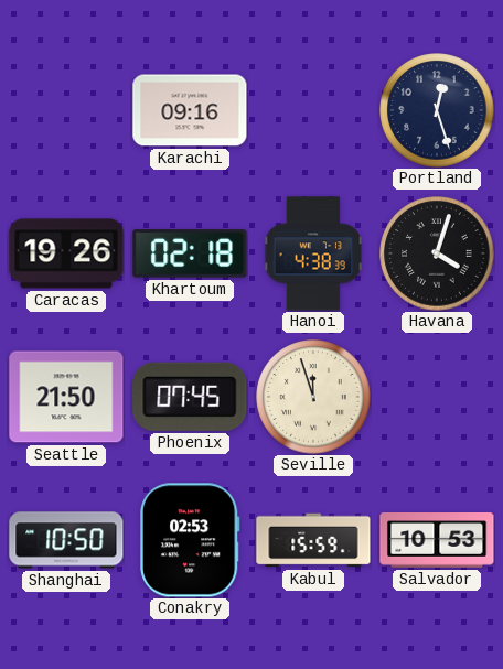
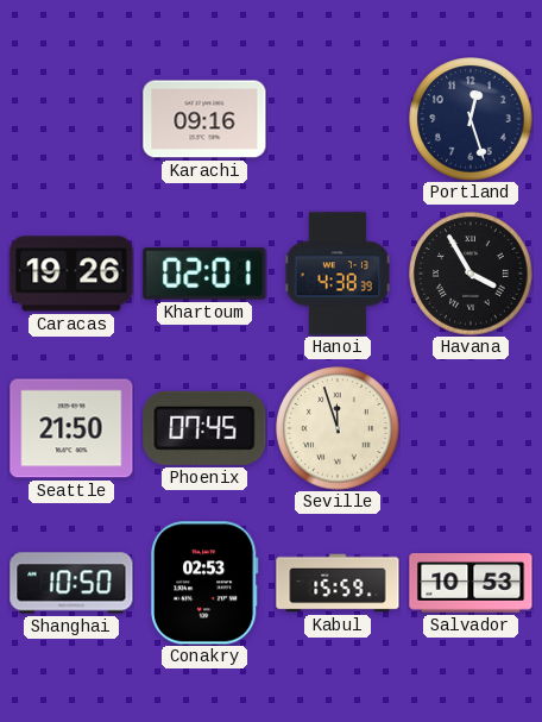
Khartoum: 02:18 -> 02:01 (204, 274)
Havana: 4:03 -> 3:55 (471, 274)
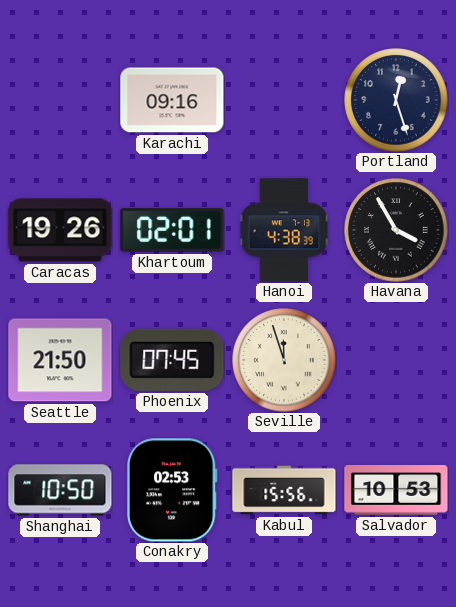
Kabul: 15:59 -> 15:56 (284, 490)
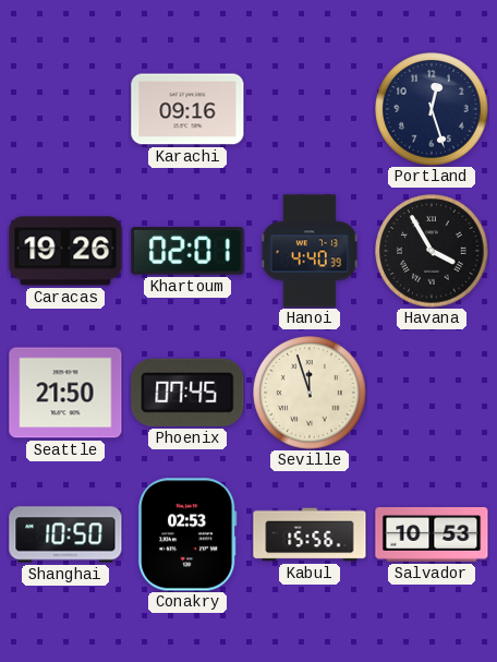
Hanoi: 4:38 -> 4:40 (310, 251)
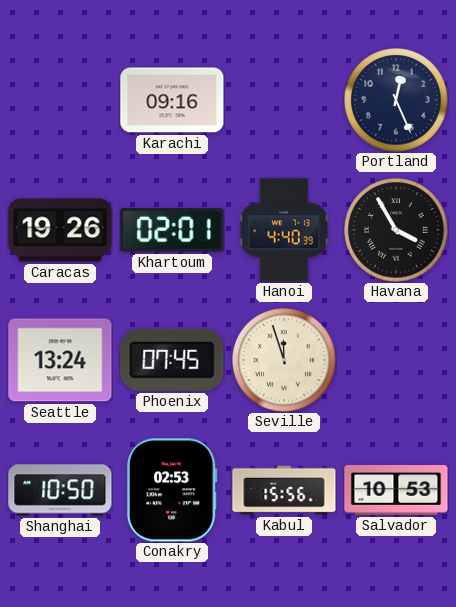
Portland: 12:27 -> 12:26 (396, 100)
Seattle: 21:50 -> 13:24 (60, 360)
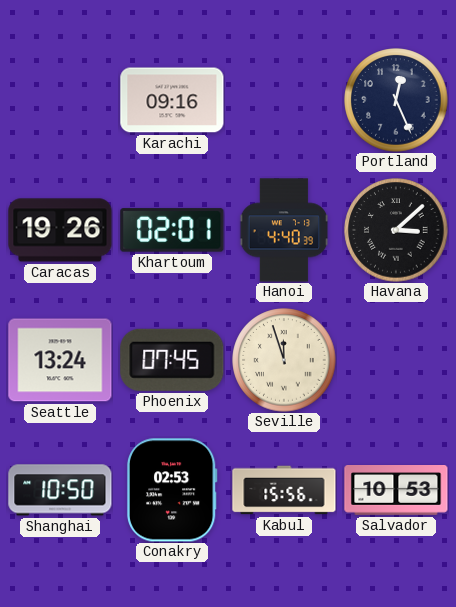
Havana: 3:55 -> 3:08 (396, 230)
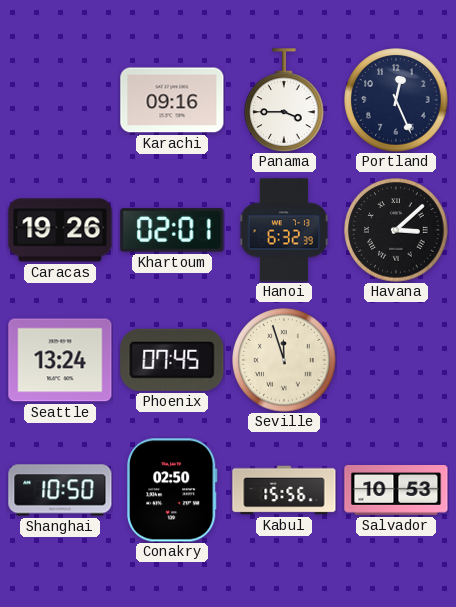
Panama: none -> 3:45 (284, 100)
Hanoi: 4:40 -> 6:32 (284, 230)
Conakry: 02:53 -> 02:50 (172, 490)
